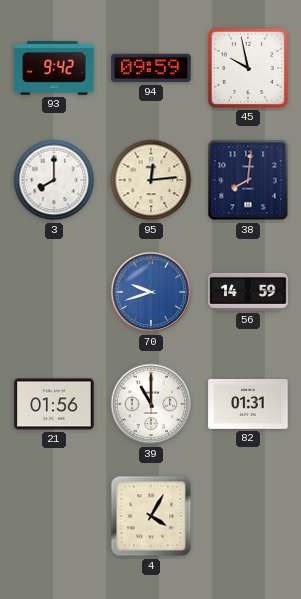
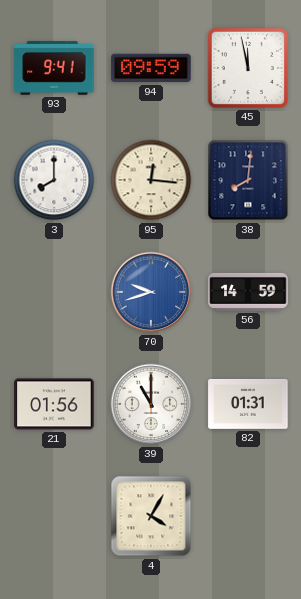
93: 9:42 -> 9:41 (54, 68)
45: 9:58 -> 11:58 (248, 68)
95: 12:14 -> 12:16 (151, 180)
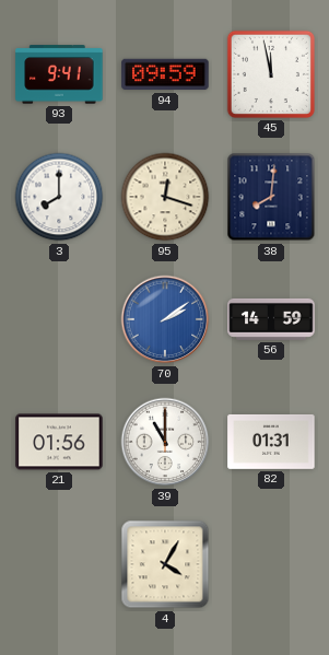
95: 12:16 -> 12:18 (165, 197)
70: 9:42 -> 2:09 (165, 319)
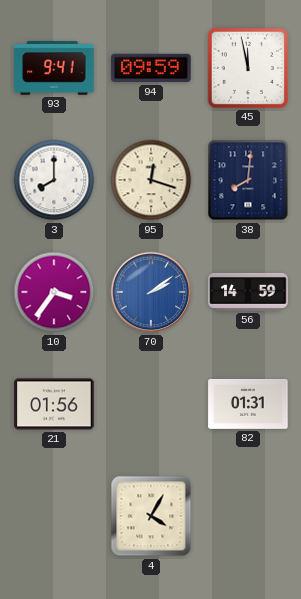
10: none -> 3:36 (54, 292)
39: 11:00 -> none (165, 442)
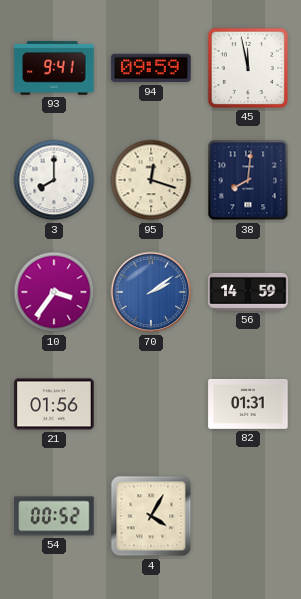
54: none -> 00:52 (54, 516)
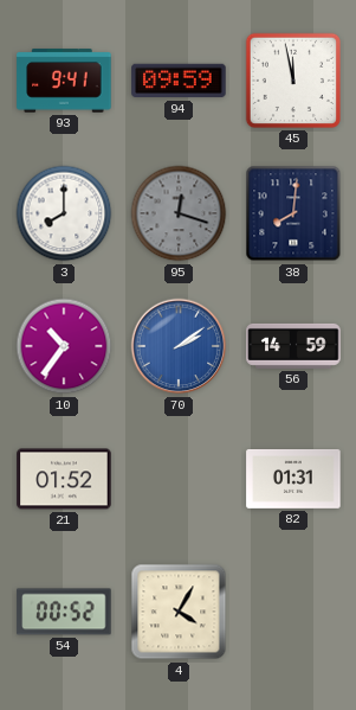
95 dial: cream -> grey (179, 213)
10: 3:36 -> 10:36 (64, 346)
21: 01:56 -> 01:52 (64, 479)
